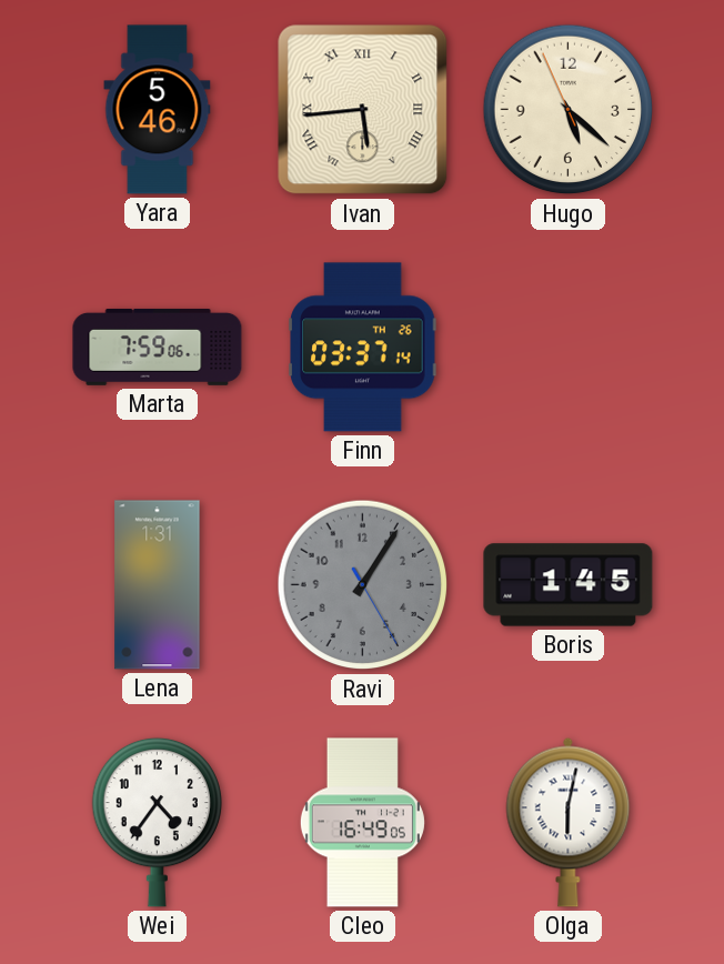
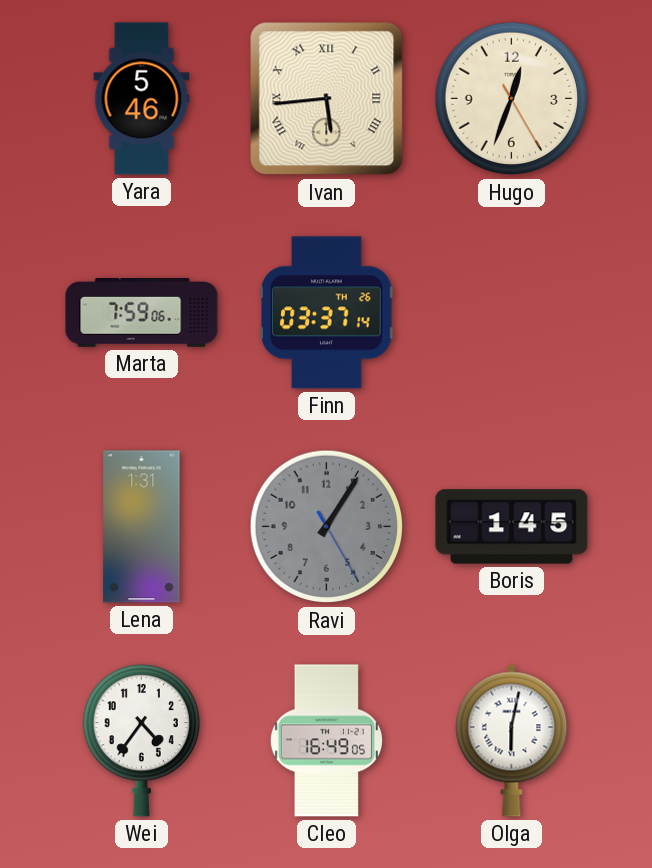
Hugo: 5:21 -> 12:33 (512, 99)
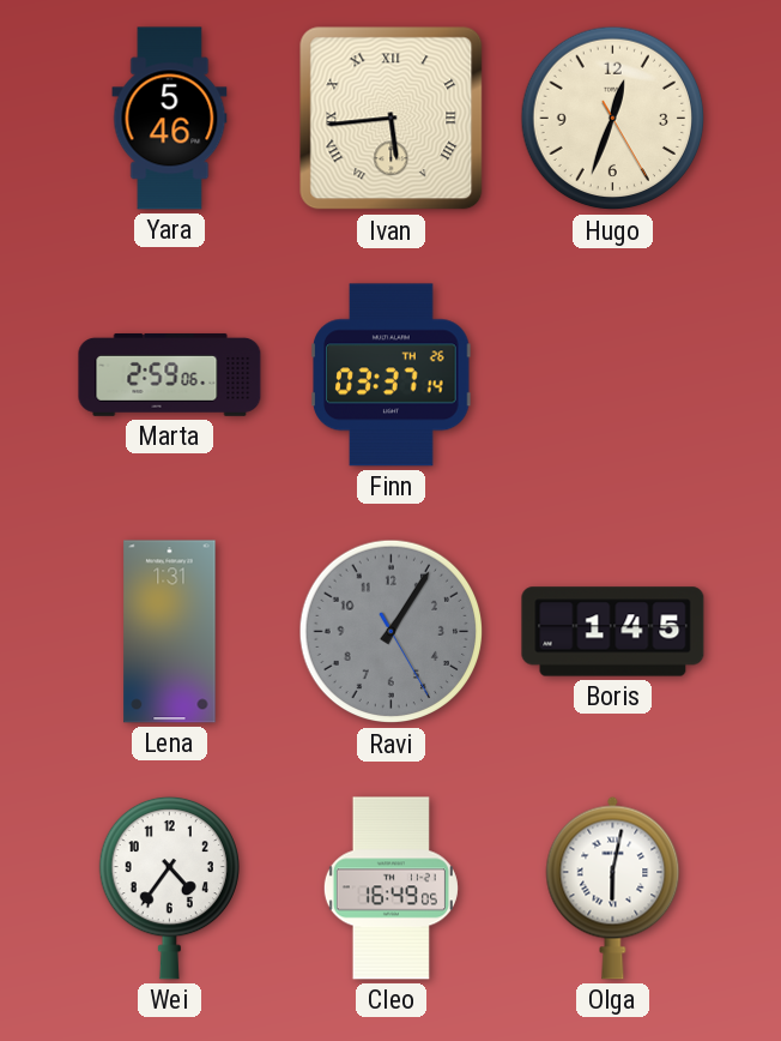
Marta: 7:59 -> 2:59 (170, 374)
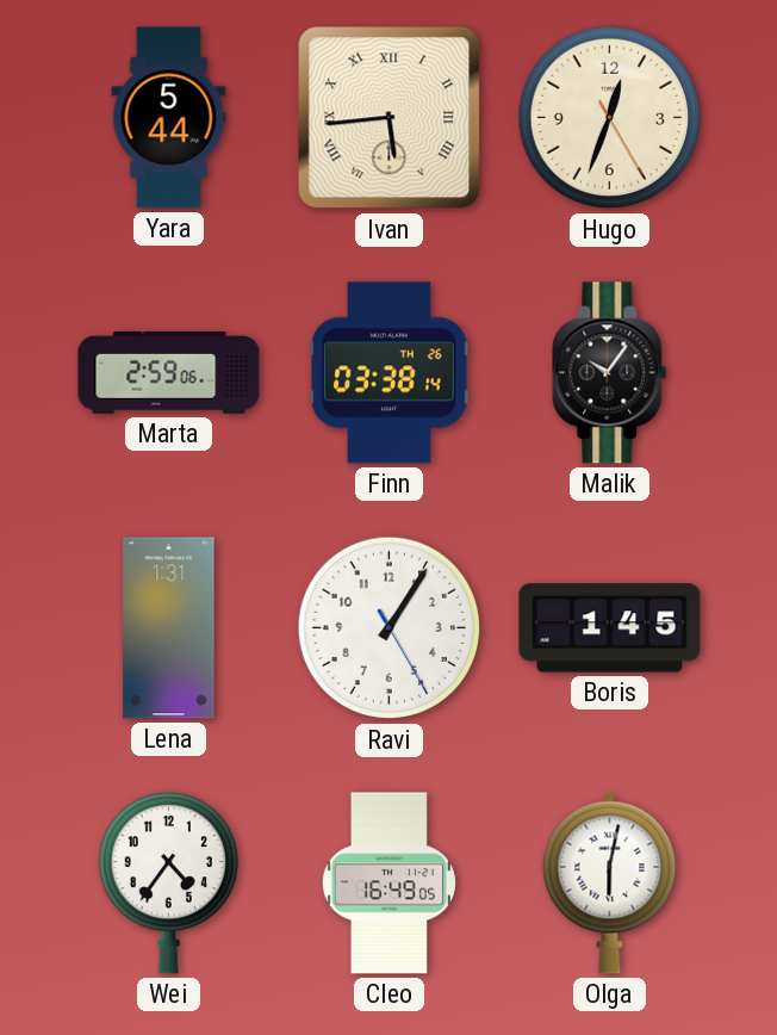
Yara: 5:46 -> 5:44 (169, 118)
Finn: 03:37 -> 03:38 (390, 373)
Malik: none -> 10:06 (610, 373)
Ravi dial: grey -> white (390, 628)
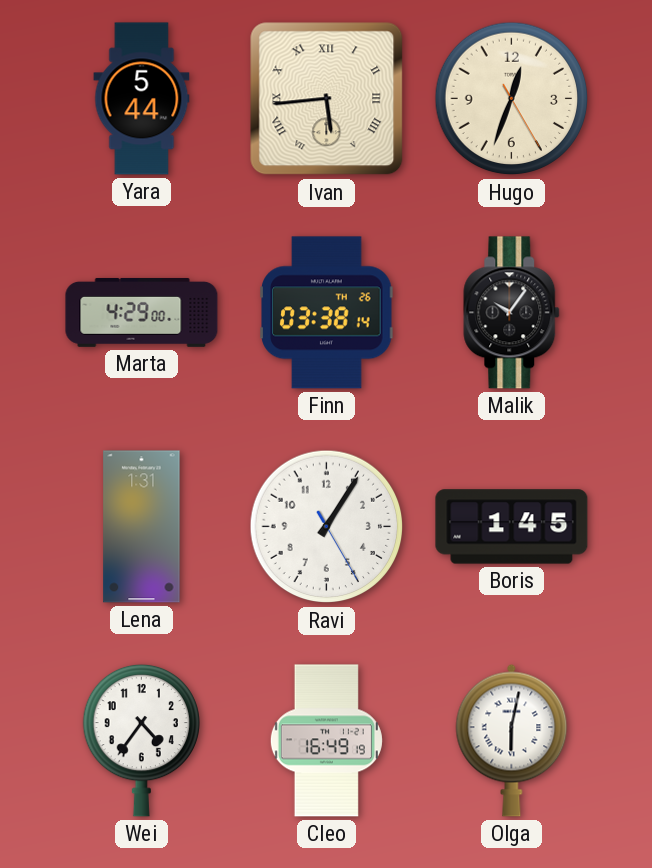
Marta: 2:59 -> 4:29 (142, 312)
Cleo: 16:49:05 -> 16:49:19 (326, 741)
